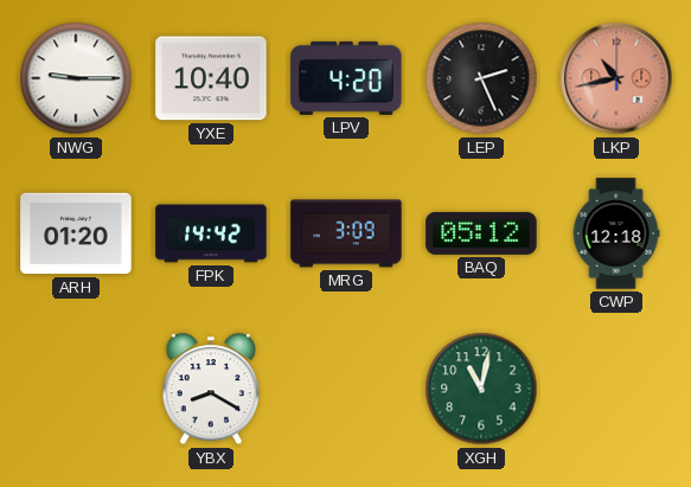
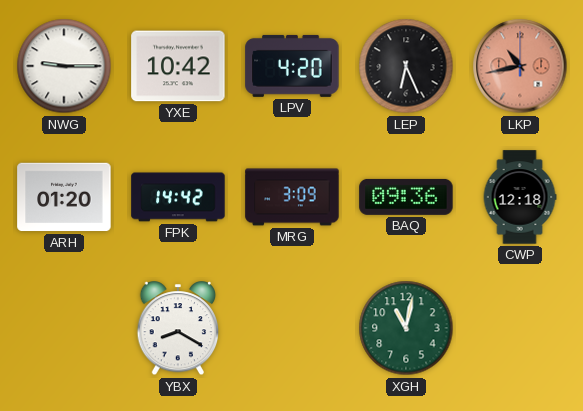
YXE: 10:40 -> 10:42 (178, 66)
LEP: 2:26 -> 6:26 (406, 66)
BAQ: 05:12 -> 09:36 (406, 197)
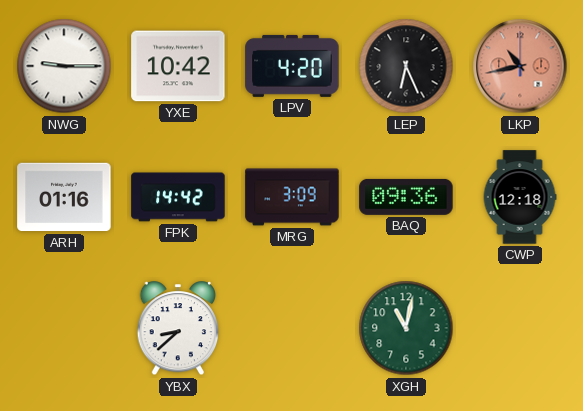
ARH: 01:20 -> 01:16 (64, 197)
YBX: 8:20 -> 8:38 (178, 329)
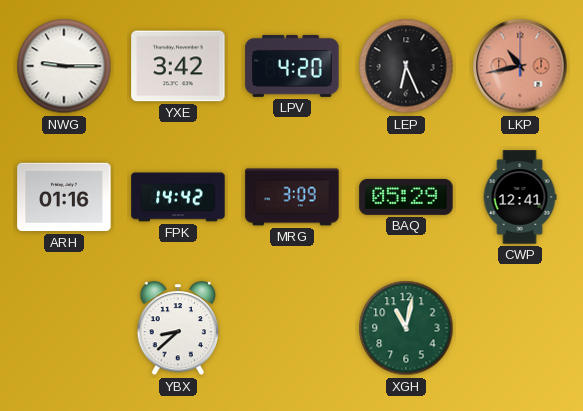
YXE: 10:42 -> 3:42 (178, 66)
BAQ: 09:36 -> 05:29 (406, 197)
CWP: 12:18 -> 12:41 (520, 197)
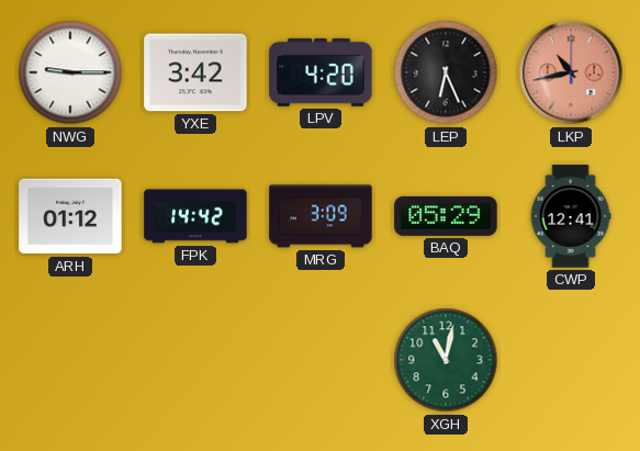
ARH: 01:16 -> 01:12 (70, 216)
YBX: 8:38 -> none (178, 329)
